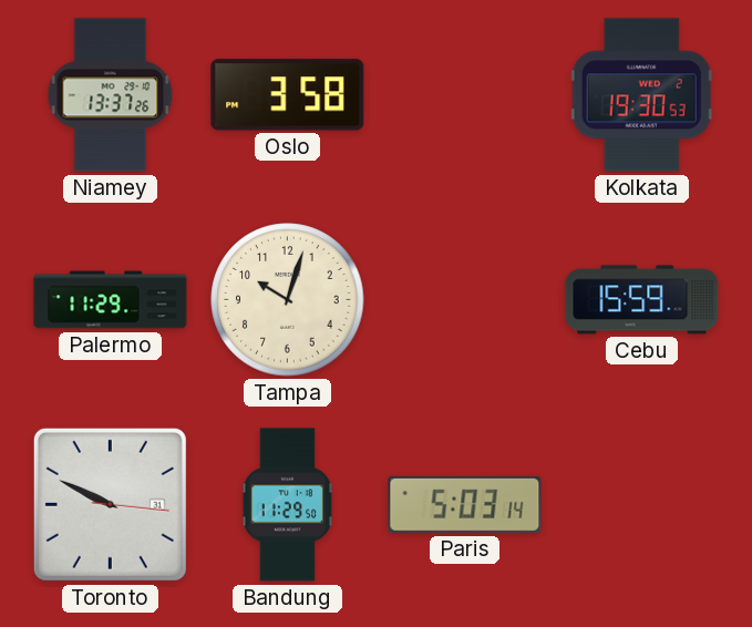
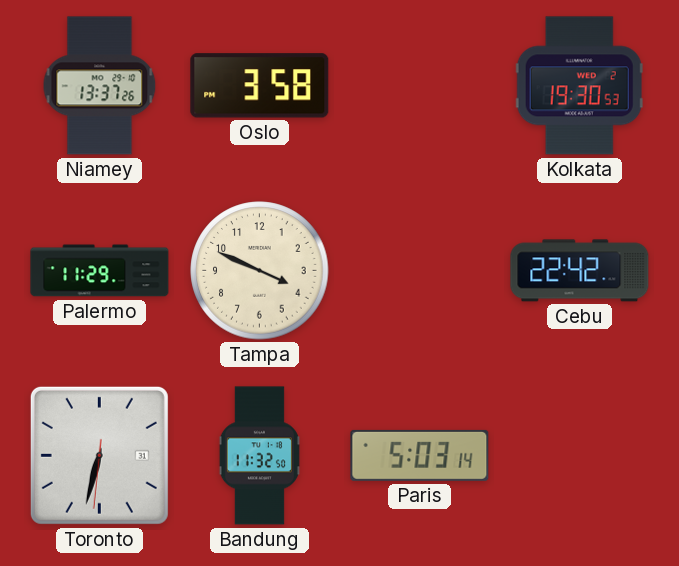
Tampa: 10:03 -> 3:49 (260, 271)
Cebu: 15:59 -> 22:42 (580, 271)
Toronto: 9:49 -> 6:32 (99, 455)
Bandung: 11:29 -> 11:32 (259, 456)
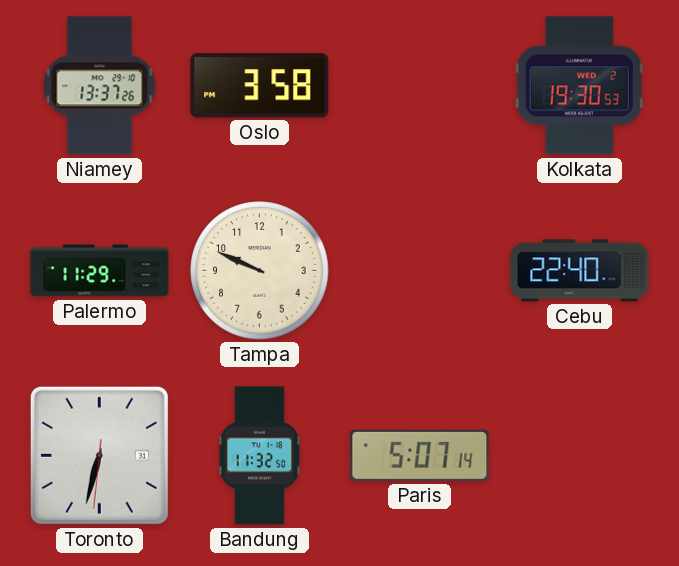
Tampa: 3:49 -> 9:49 (260, 271)
Cebu: 22:42 -> 22:40 (580, 271)
Paris: 5:03 -> 5:07 (420, 455)
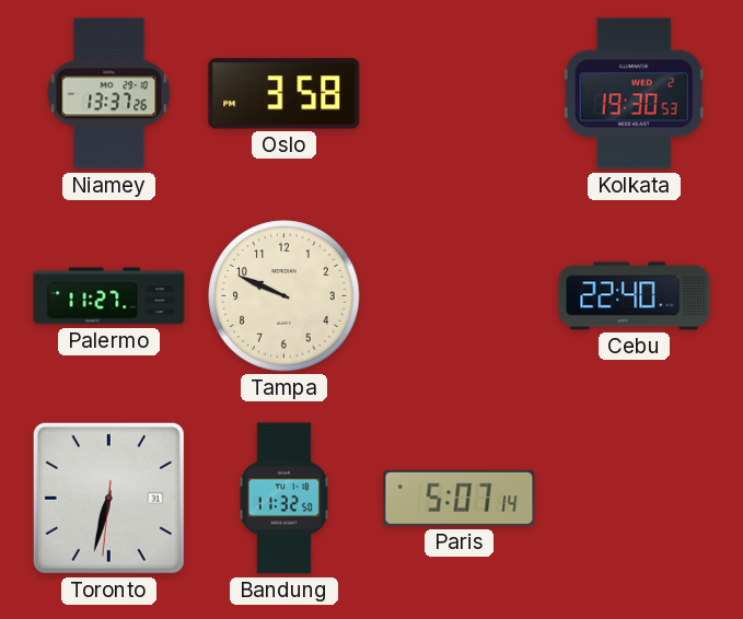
Palermo: 11:29 -> 11:27 (109, 296)
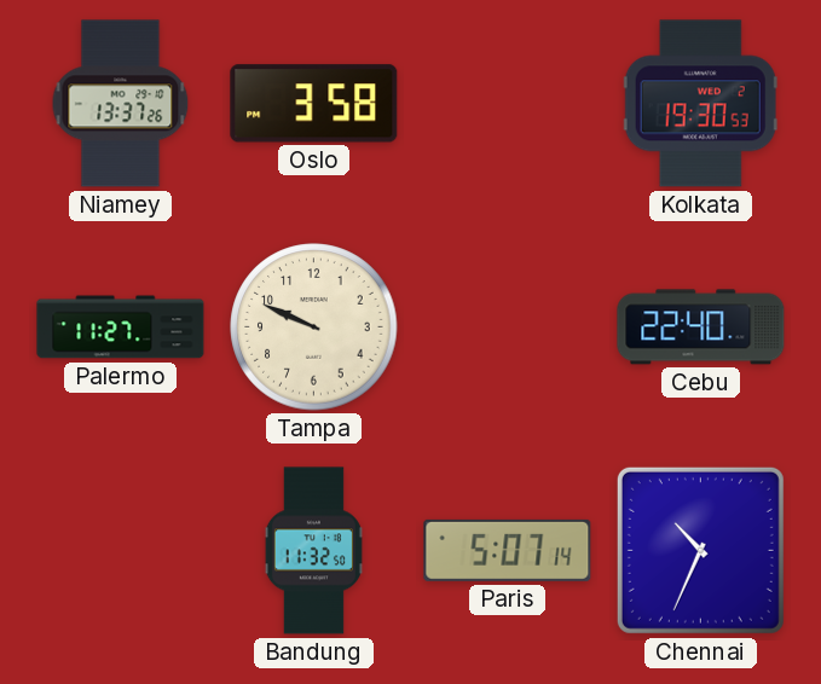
Toronto: 6:32 -> none (108, 498)
Chennai: none -> 10:34 (700, 550)
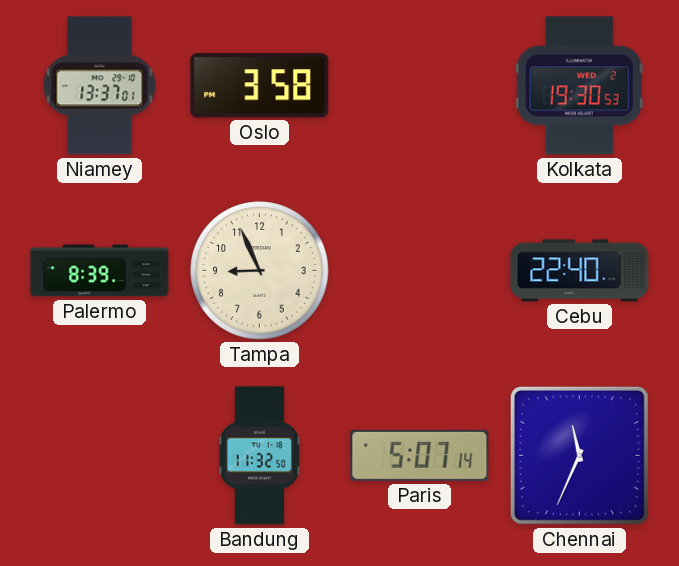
Niamey: 13:37:26 -> 13:37:01 (100, 86)
Palermo: 11:27 -> 8:39 (100, 271)
Tampa: 9:49 -> 8:56 (260, 271)
Chennai: 10:34 -> 11:34 (579, 455)
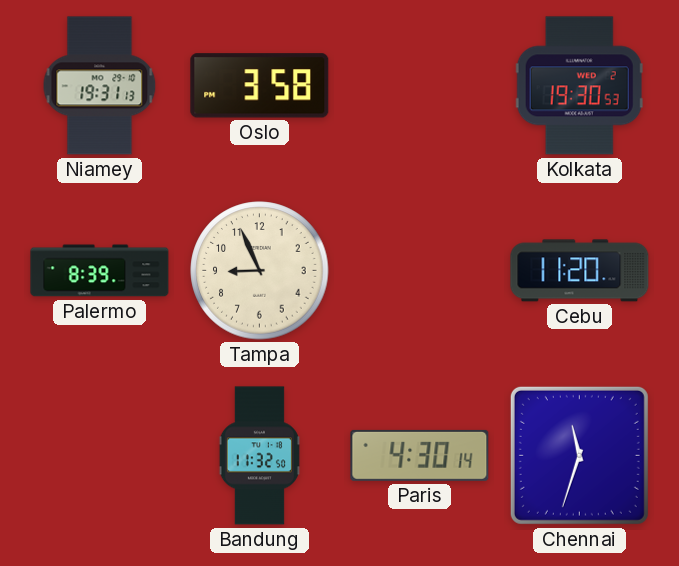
Niamey: 13:37 -> 19:31 (100, 86)
Cebu: 22:40 -> 11:20 (580, 271)
Paris: 5:07 -> 4:30 (420, 455)
Chennai: 11:34 -> 11:33 (579, 455)
